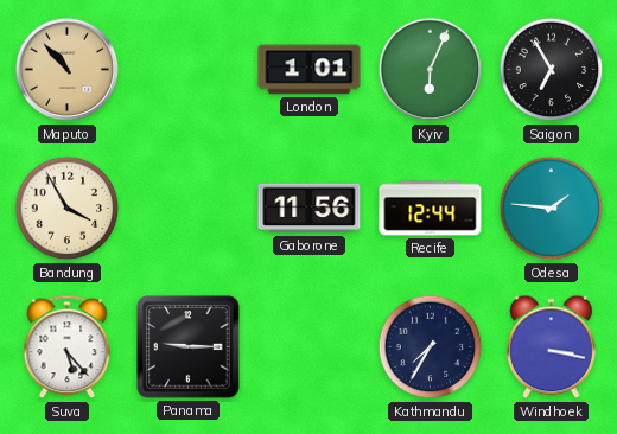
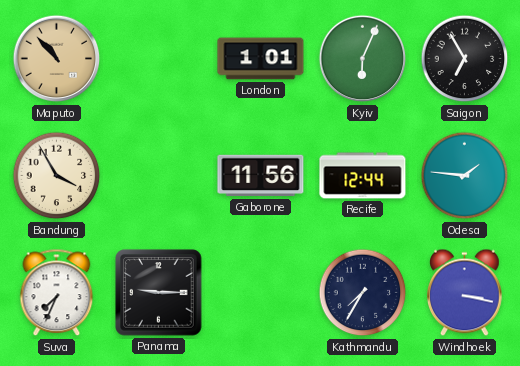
Suva: 5:23 -> 7:34 (57, 293)
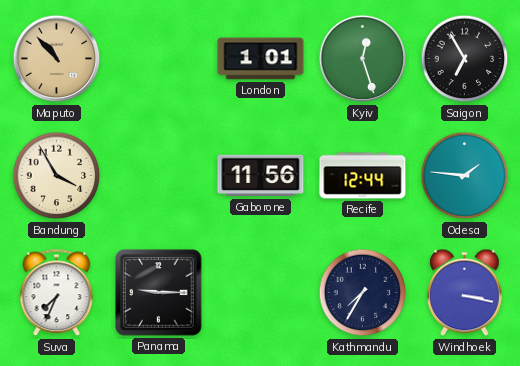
Kyiv: 6:04 -> 12:27 (363, 59)
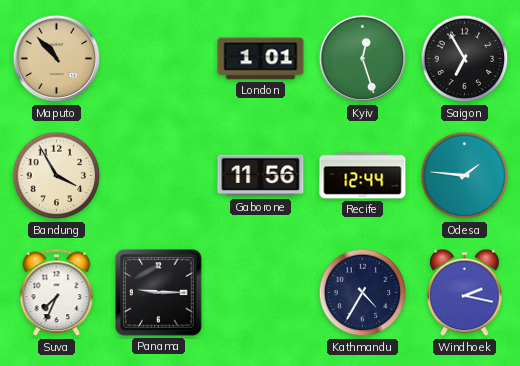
Kathmandu: 7:35 -> 4:35 (363, 293)
Windhoek: 3:17 -> 2:17 (465, 293)
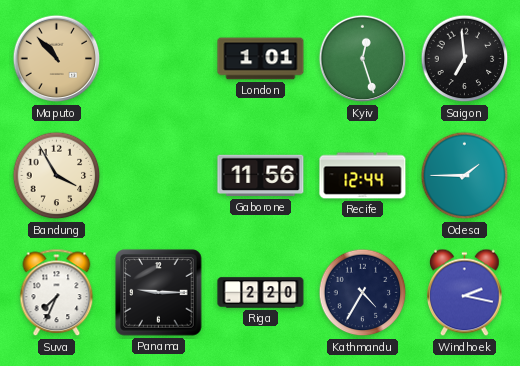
Saigon: 6:55 -> 6:59 (465, 59)
Odesa: 1:46 -> 1:45 (465, 176)
Riga: none -> 2:20 (261, 293)
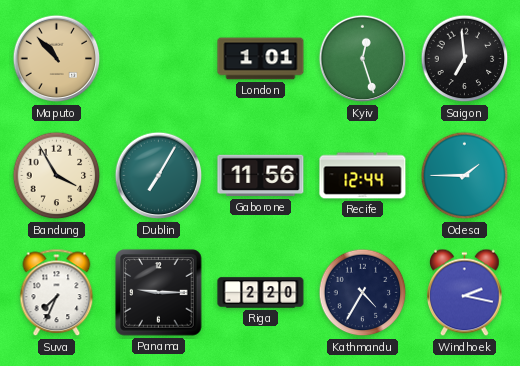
Dublin: none -> 7:05 (159, 176)
